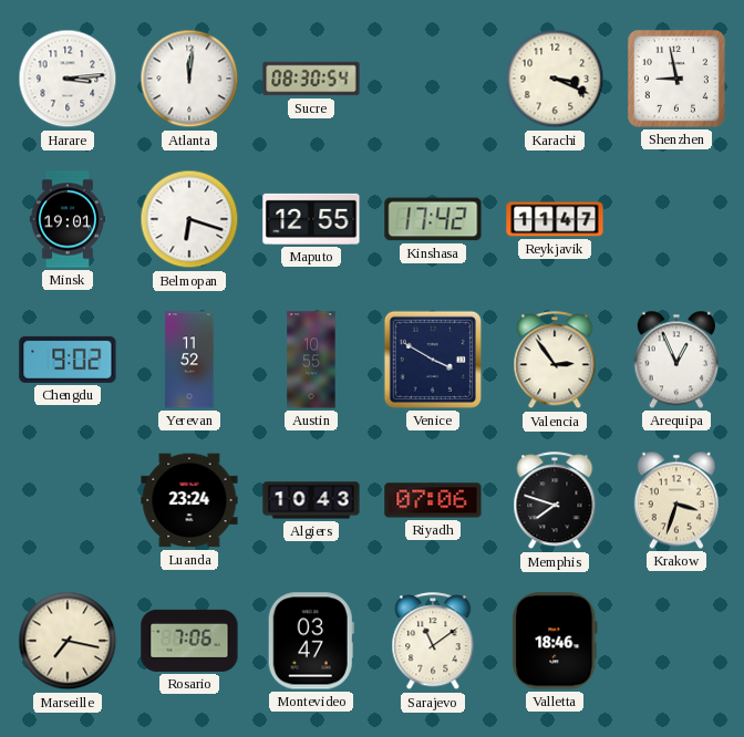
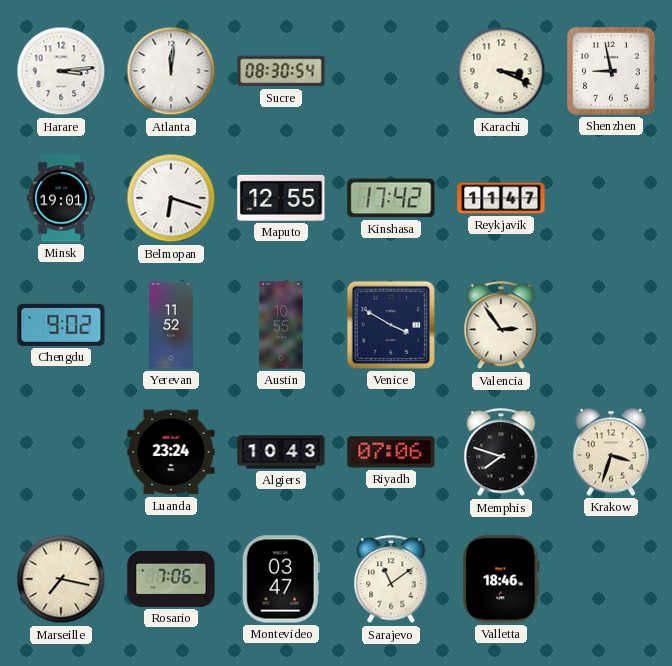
Arequipa: 12:56 -> none (675, 360)
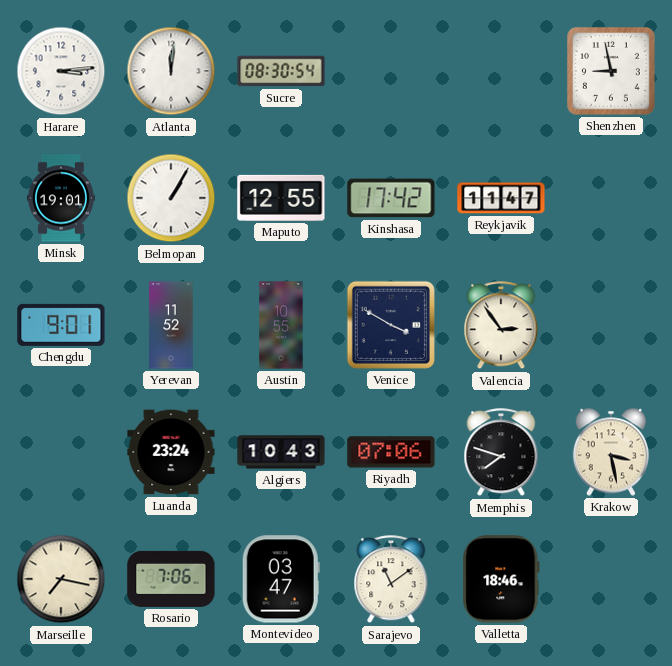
Karachi: 3:19 -> none (501, 71)
Belmopan: 6:18 -> 1:05 (171, 198)
Chengdu: 9:02 -> 9:01 (61, 325)
Krakow: 3:33 -> 3:28 (610, 452)
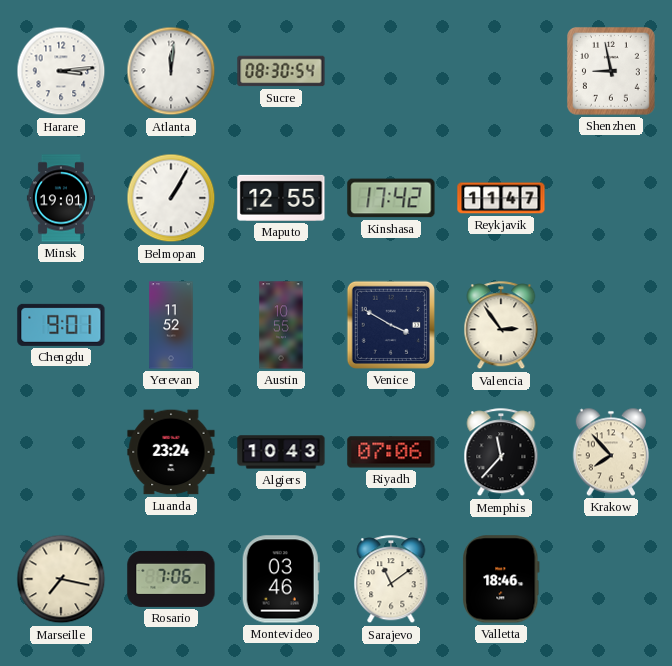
Memphis: 7:48 -> 11:37 (501, 453)
Krakow: 3:28 -> 7:53 (610, 452)
Montevideo: 03:47 -> 03:46 (281, 579)
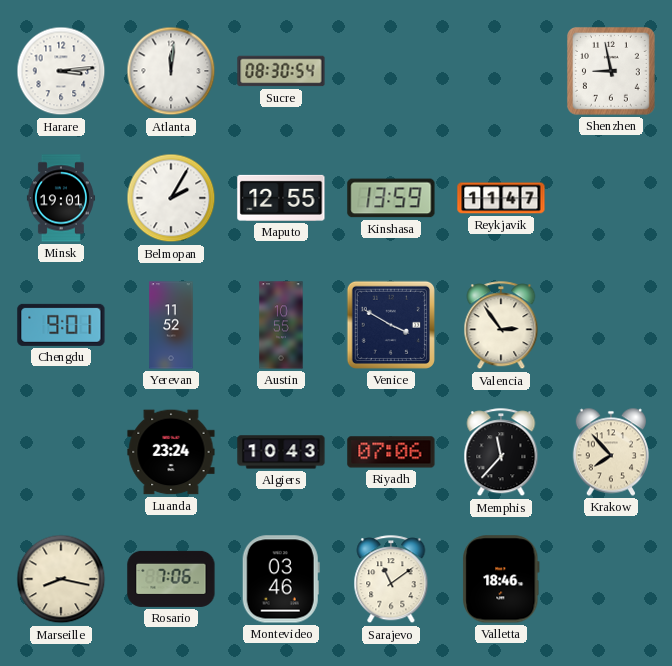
Belmopan: 1:05 -> 2:05 (171, 198)
Kinshasa: 17:42 -> 13:59 (391, 198)
Marseille: 7:17 -> 8:17 (61, 579)
